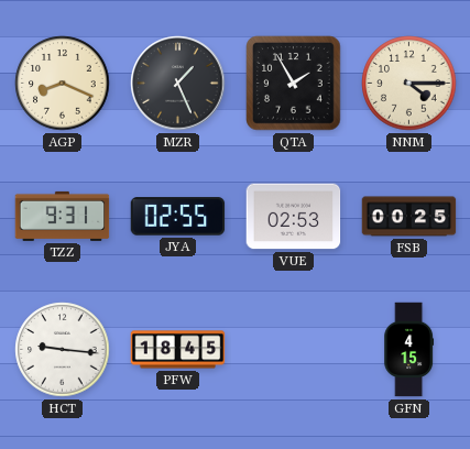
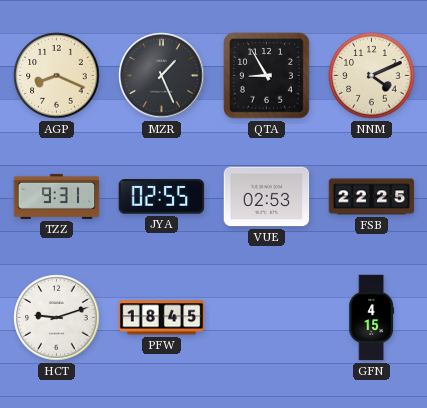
QTA: 1:55 -> 8:55 (267, 76)
NNM: 4:15 -> 4:11 (372, 76)
FSB: 00:25 -> 22:25 (372, 197)
HCT: 9:16 -> 9:12 (57, 318)
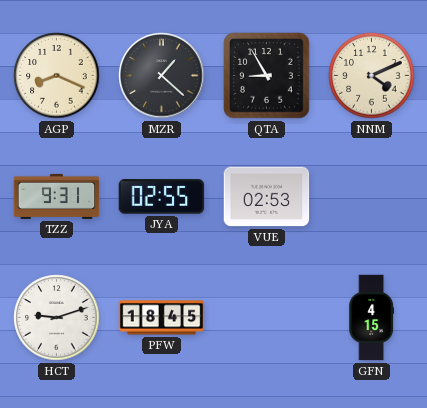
MZR: 1:26 -> 1:22 (162, 76)
FSB: 22:25 -> none (372, 197)
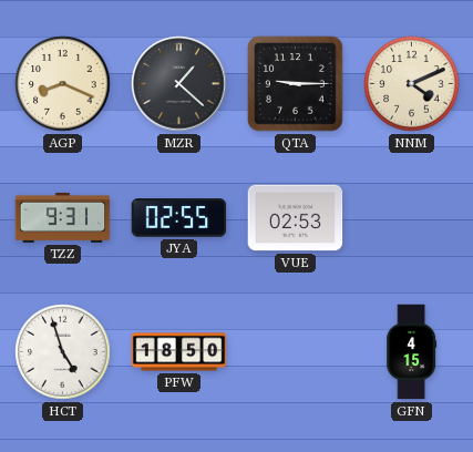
QTA: 8:55 -> 9:15 (296, 84)
HCT: 9:12 -> 4:57 (63, 352)
PFW: 18:45 -> 18:50 (179, 352)
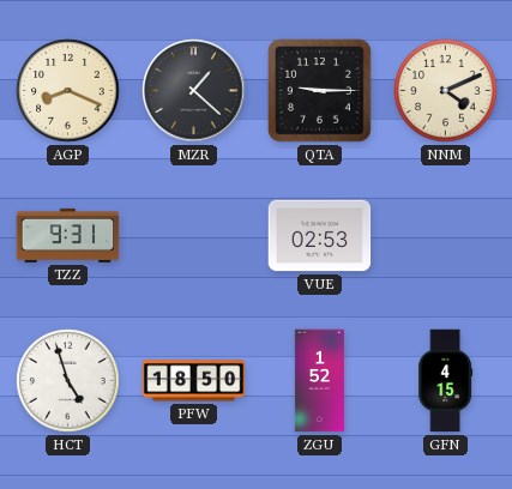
JYA: 02:55 -> none (179, 218)
ZGU: none -> 1:52 (319, 381)
